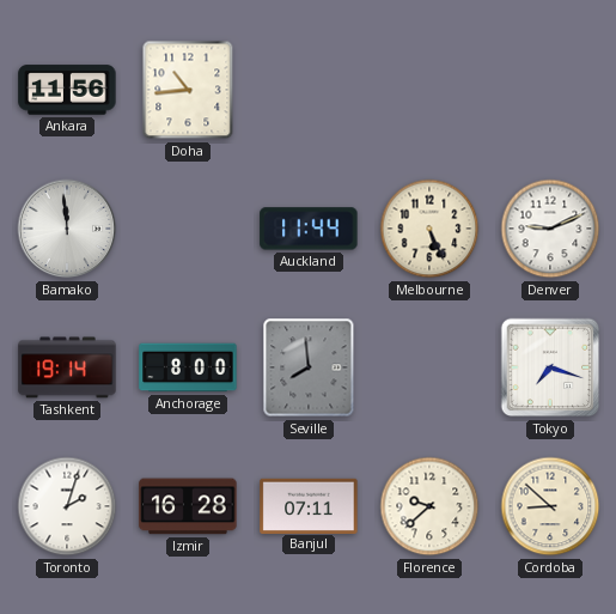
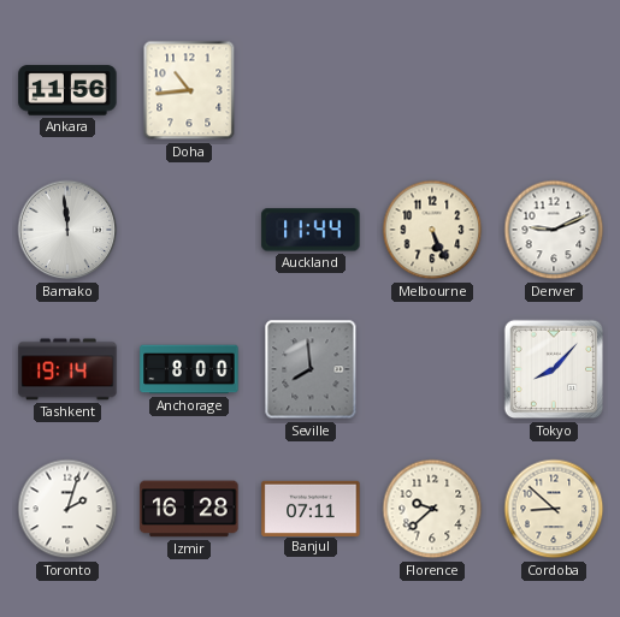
Tokyo: 7:18 -> 8:07 (554, 369)
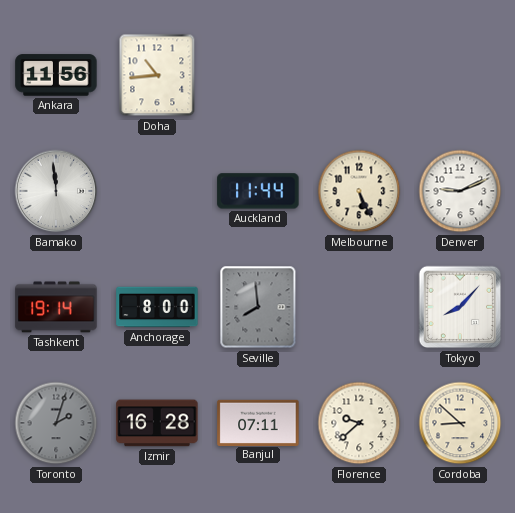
Toronto dial: white -> grey (56, 423)
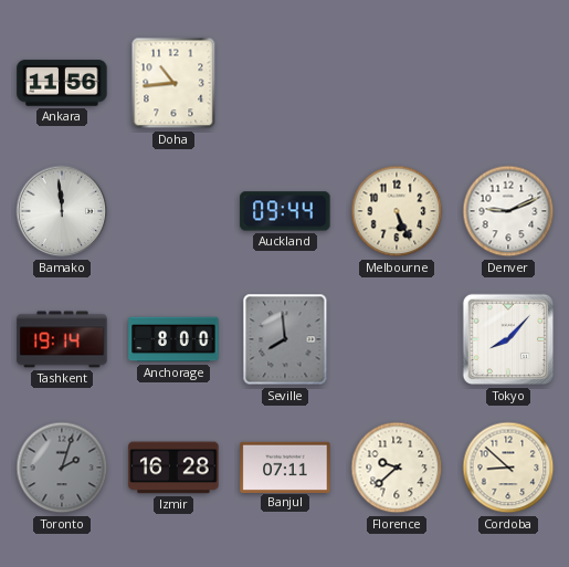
Auckland: 11:44 -> 09:44 (285, 211)
